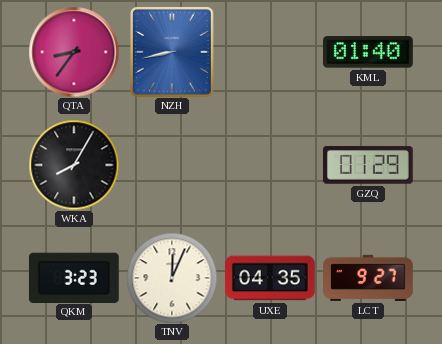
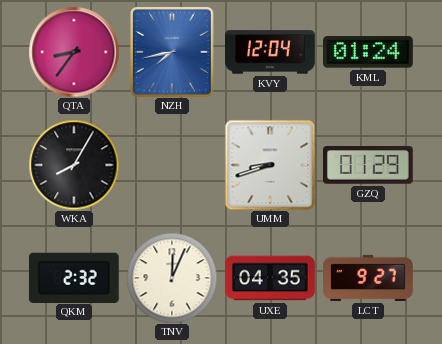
NZH: 8:43 -> 7:43 (172, 52)
KVY: none -> 12:04 (271, 52)
KML: 01:40 -> 01:24 (368, 52)
UMM: none -> 8:42 (270, 165)
QKM: 3:23 -> 2:32 (74, 277)
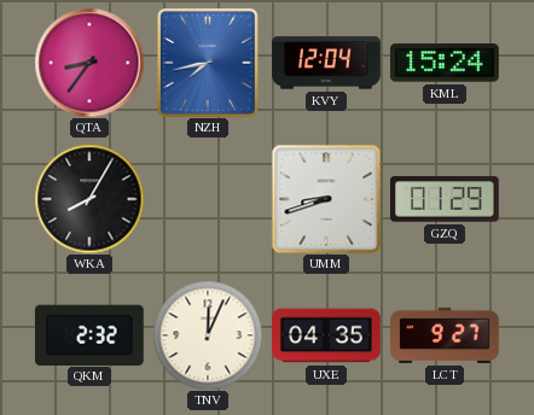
KML: 01:24 -> 15:24 (445, 63)
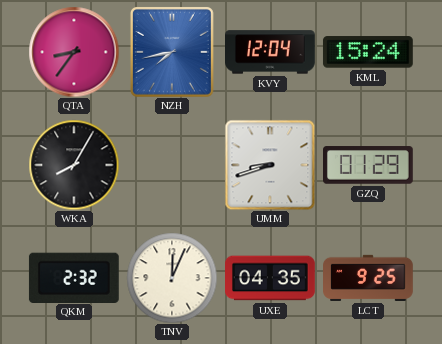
LCT: 9:27 -> 9:25 (369, 278)
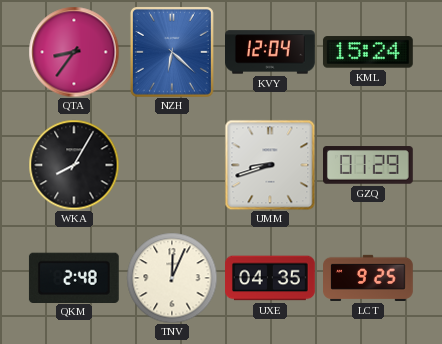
NZH: 7:43 -> 6:22 (172, 52)
QKM: 2:32 -> 2:48 (74, 277)
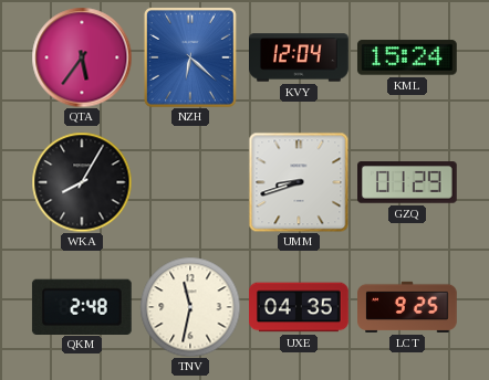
QTA: 8:36 -> 5:36 (82, 57)
TNV: 12:04 -> 11:32 (190, 307)
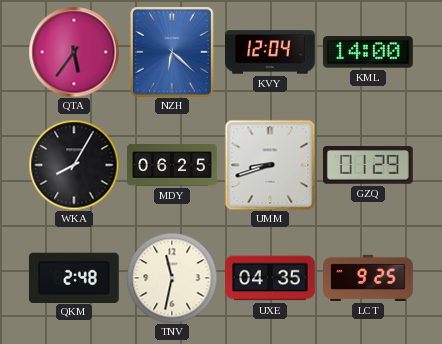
KML: 15:24 -> 14:00 (368, 52)
MDY: none -> 06:25 (173, 165)
